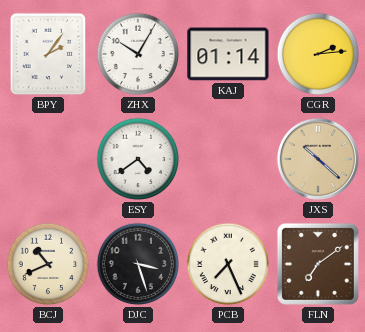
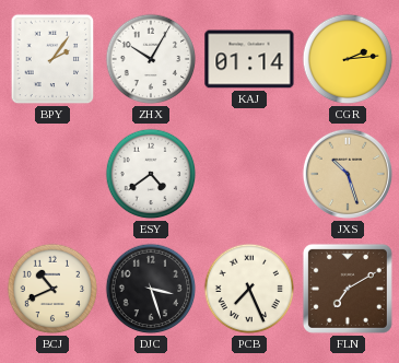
JXS: 10:22 -> 10:27 (348, 174)
FLN: 7:09 -> 7:10 (348, 289)
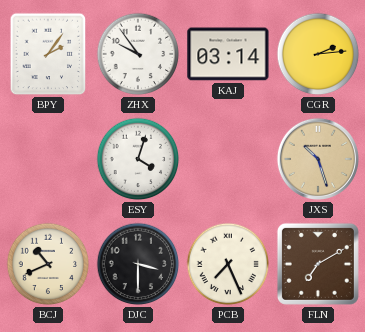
ZHX: 10:05 -> 9:54 (138, 54)
KAJ: 01:14 -> 03:14 (228, 54)
ESY: 4:39 -> 4:03 (138, 159)
DJC: 3:27 -> 3:30 (138, 264)
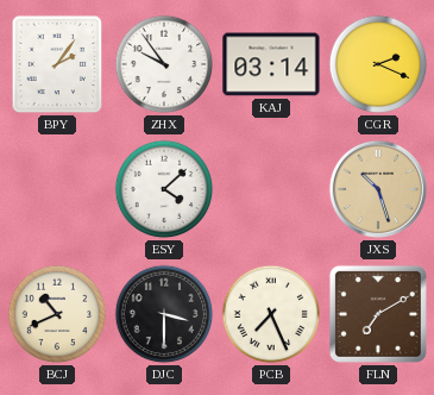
CGR: 2:14 -> 2:19 (378, 64)
ESY: 4:03 -> 4:08 (164, 189)
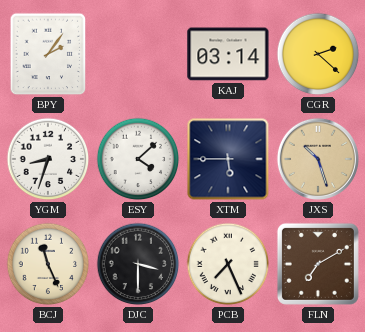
ZHX: 9:54 -> none (164, 64)
CGR: 2:19 -> 2:22 (318, 54)
YGM: none -> 8:33 (48, 159)
XTM: none -> 5:45 (228, 159)
BCJ: 10:41 -> 11:26 (48, 264)
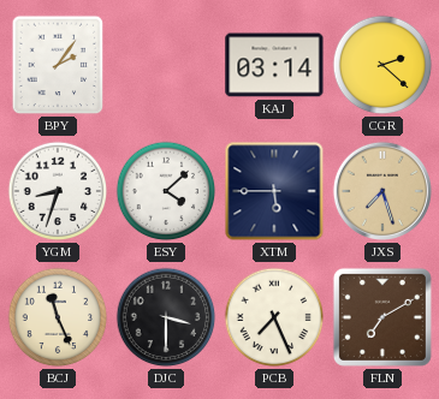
JXS: 10:27 -> 7:27 (382, 191)
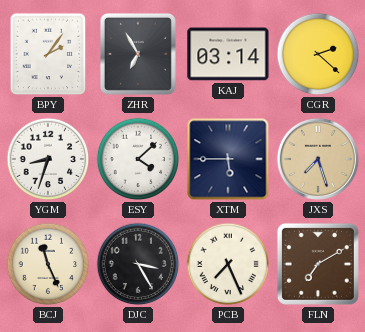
ZHR: none -> 6:55 (138, 54)
DJC: 3:30 -> 3:25 (138, 264)
